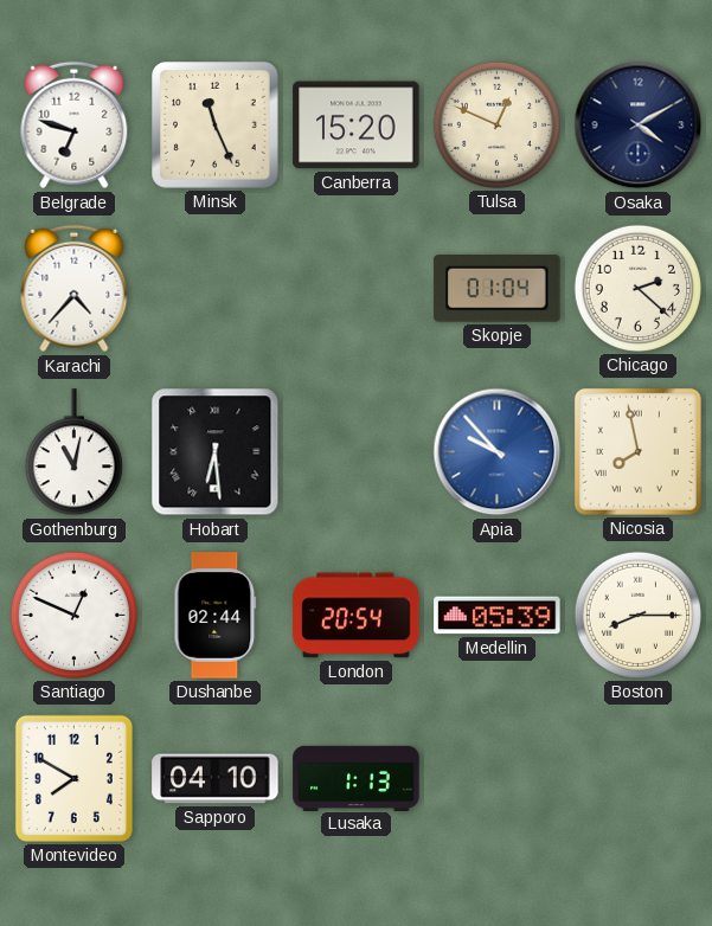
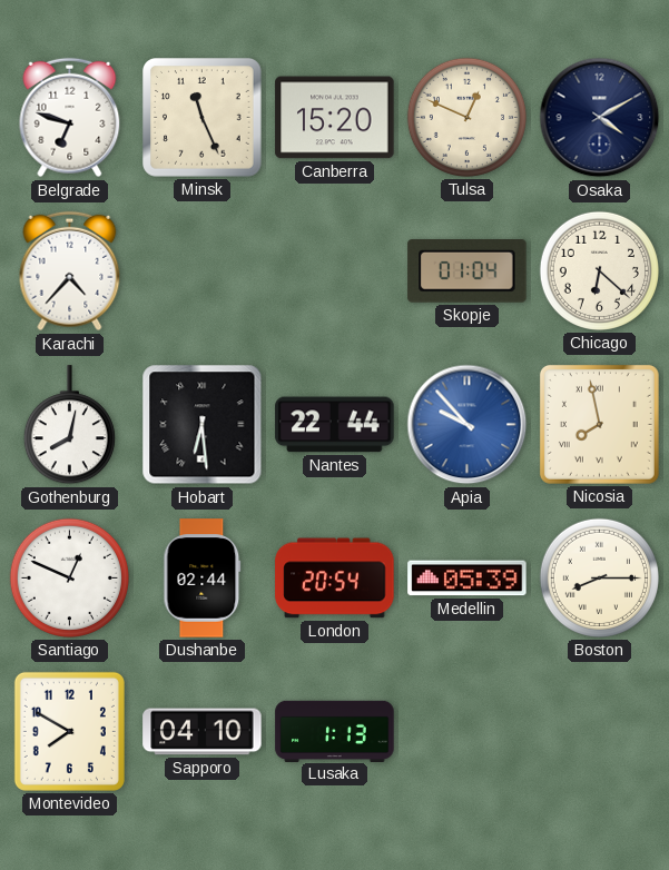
Chicago: 2:22 -> 6:22 (599, 270)
Gothenburg: 11:02 -> 8:02 (69, 425)
Nantes: none -> 22:44 (335, 425)
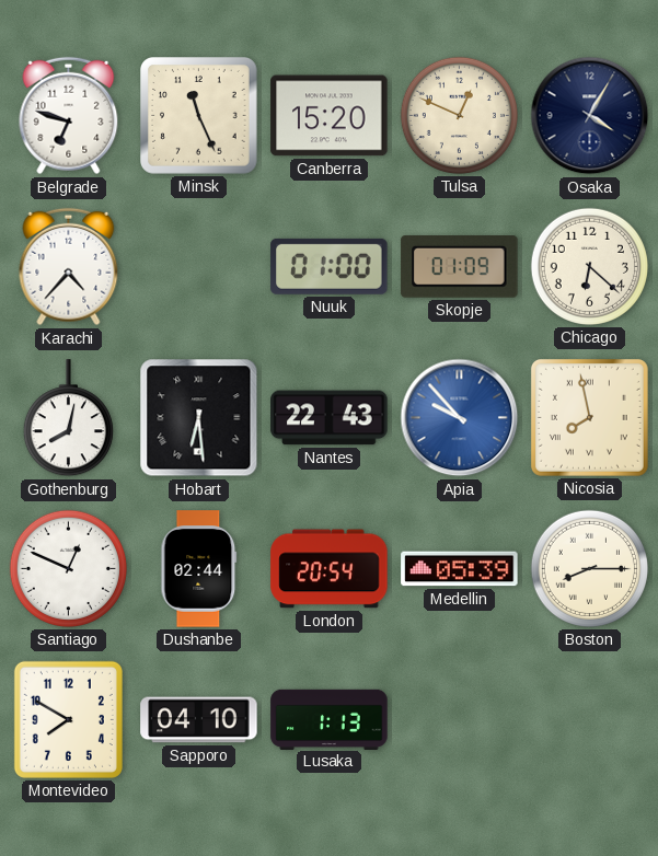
Osaka: 4:10 -> 4:05 (590, 116)
Nuuk: none -> 01:00 (330, 266)
Skopje: 01:04 -> 01:09 (460, 267)
Nantes: 22:44 -> 22:43 (330, 418)
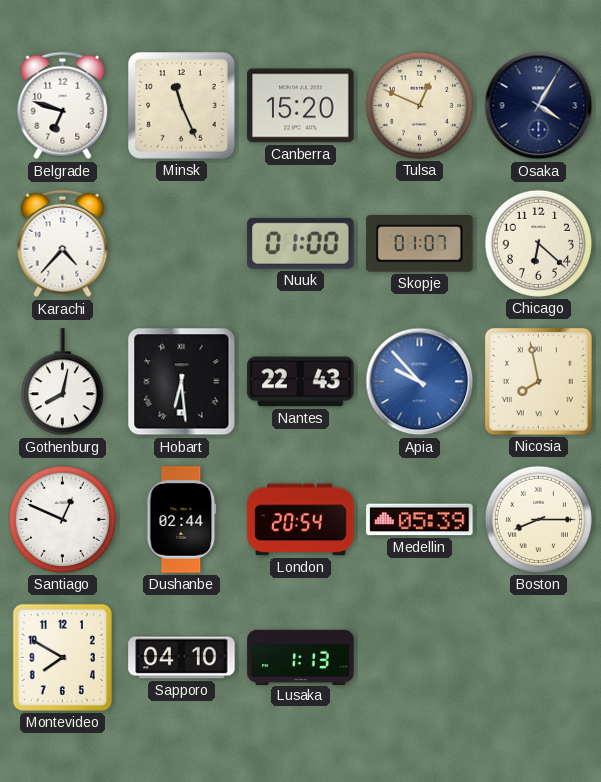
Skopje: 01:09 -> 01:07 (420, 244)
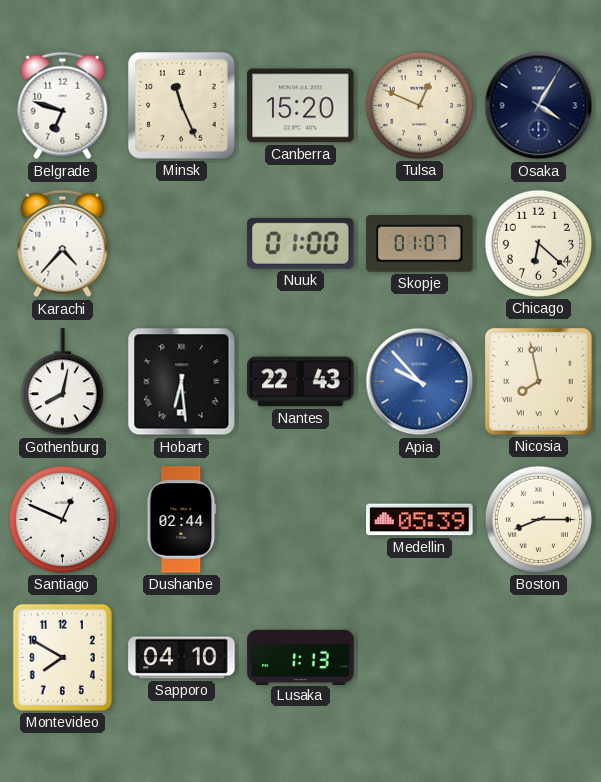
London: 20:54 -> none (301, 520)
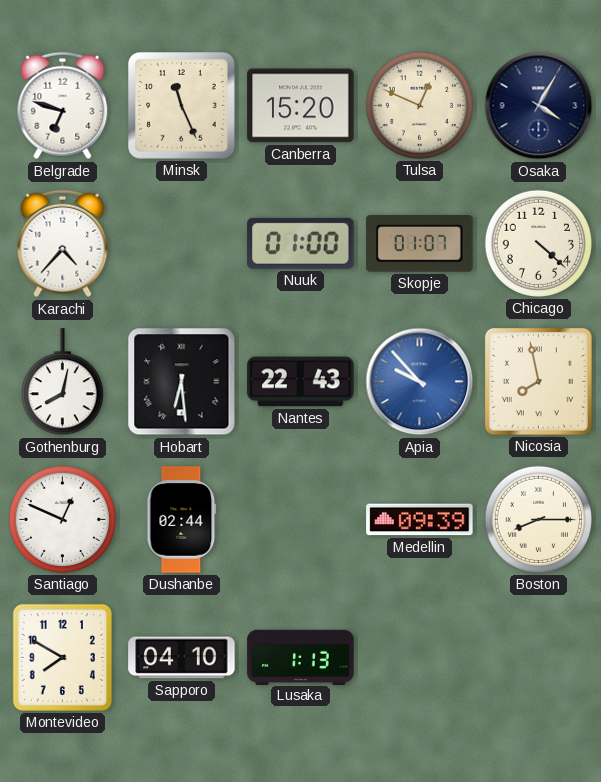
Chicago: 6:22 -> 4:22 (538, 243)
Medellin: 05:39 -> 09:39 (420, 520)
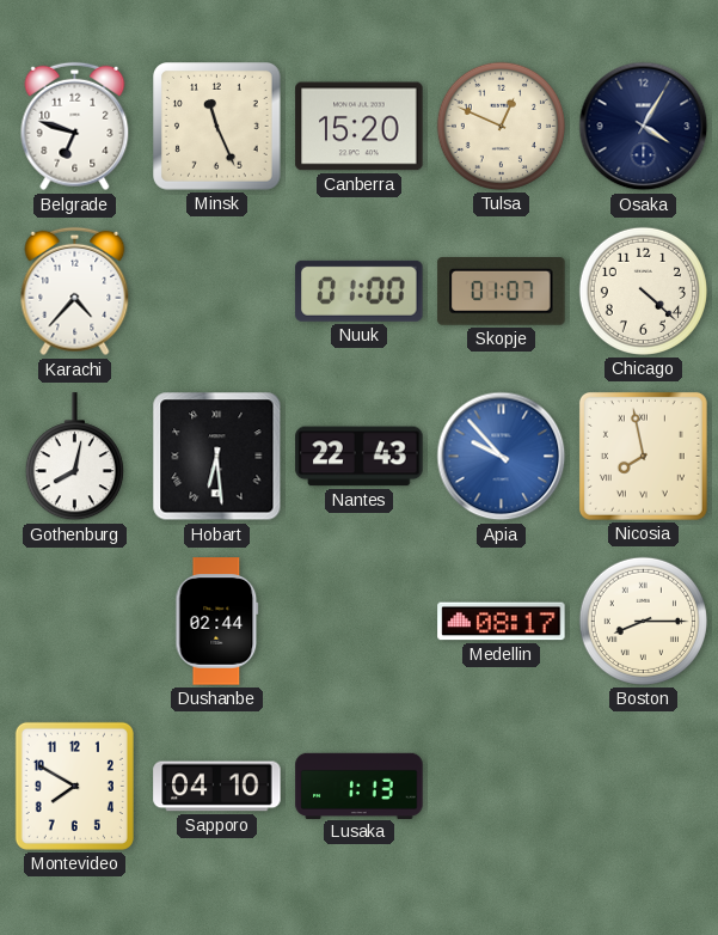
Santiago: 12:49 -> none (62, 519)
Medellin: 09:39 -> 08:17 (502, 622)
